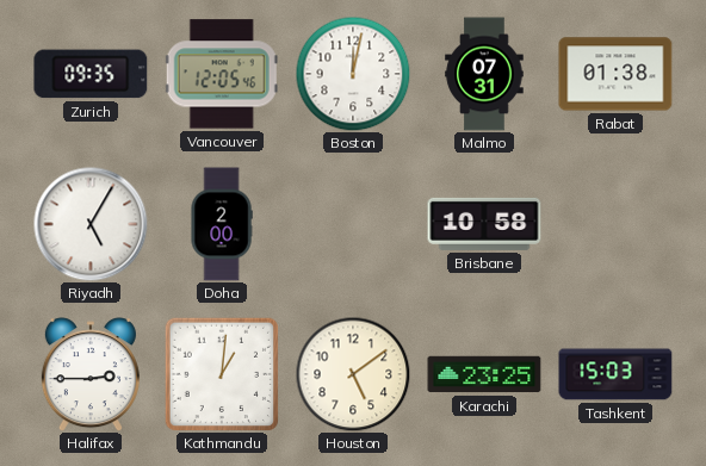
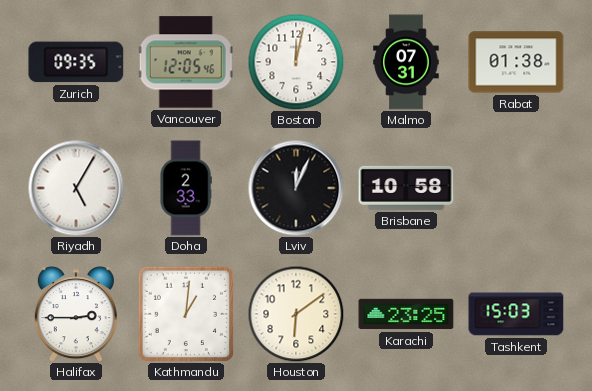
Doha: 2:00 -> 2:33 (186, 188)
Lviv: none -> 12:04 (296, 188)
Houston: 5:09 -> 6:09 (296, 314)
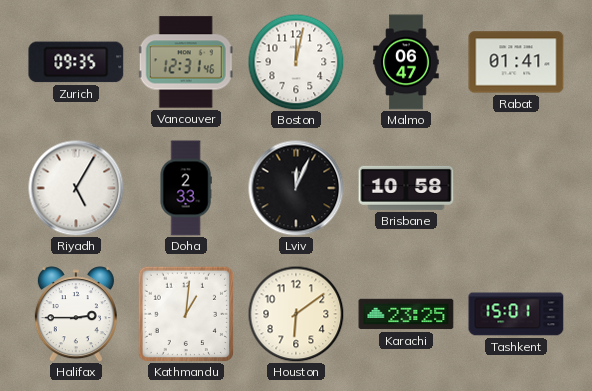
Vancouver: 12:05 -> 12:31 (186, 62)
Malmo: 07:31 -> 06:47 (406, 62)
Rabat: 01:38 -> 01:41 (516, 62)
Tashkent: 15:03 -> 15:01 (516, 314)
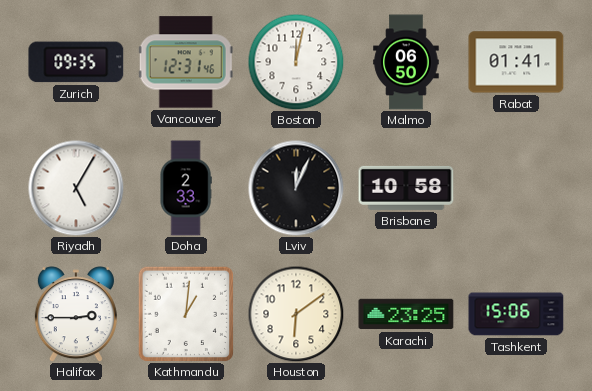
Malmo: 06:47 -> 06:50 (406, 62)
Tashkent: 15:01 -> 15:06 (516, 314)
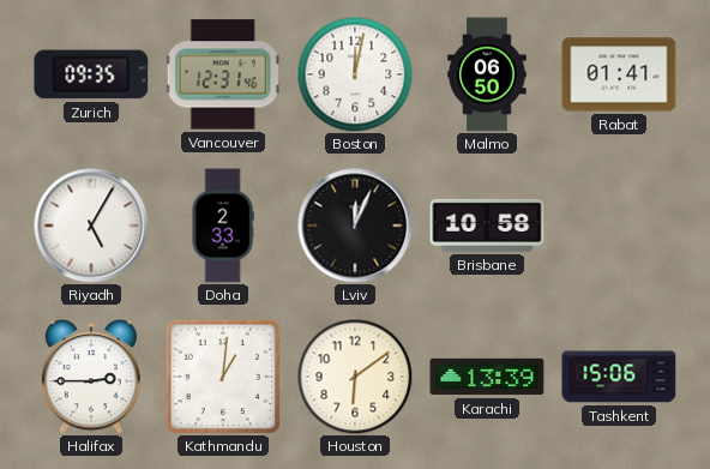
Karachi: 23:25 -> 13:39 (487, 377)
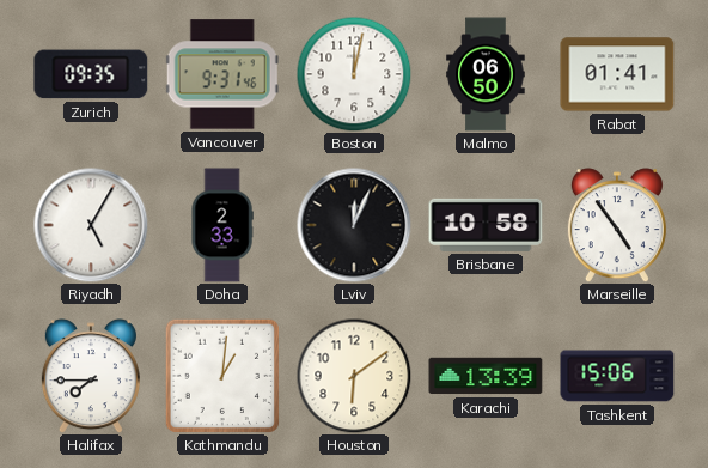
Vancouver: 12:31 -> 9:31 (222, 74)
Marseille: none -> 4:54 (617, 225)
Halifax: 2:45 -> 7:45 (91, 376)
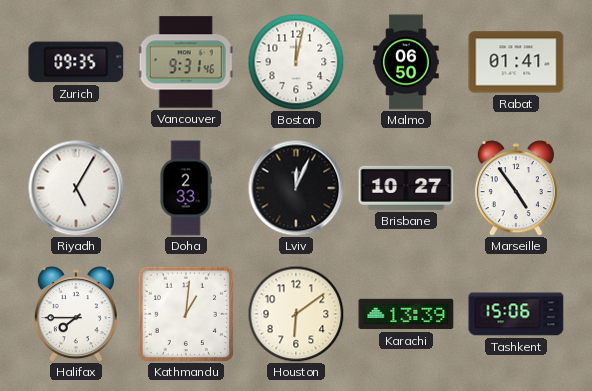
Brisbane: 10:58 -> 10:27 (406, 188)
